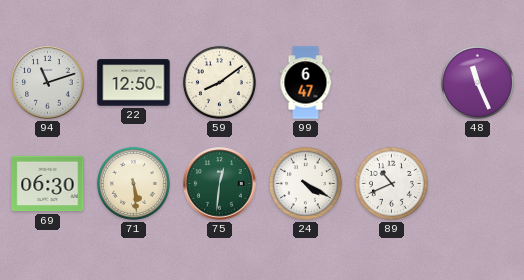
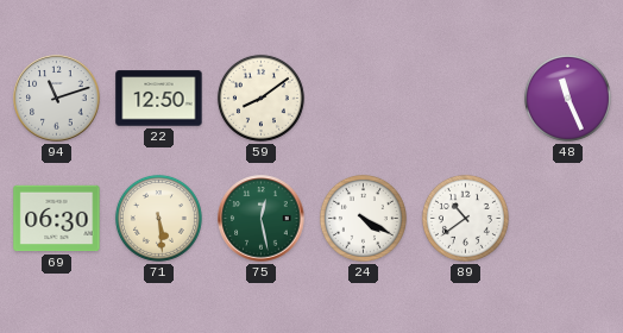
99: 6:47 -> none (306, 83)
75: 12:31 -> 12:28 (262, 219)
89: 10:41 -> 10:39 (465, 218)
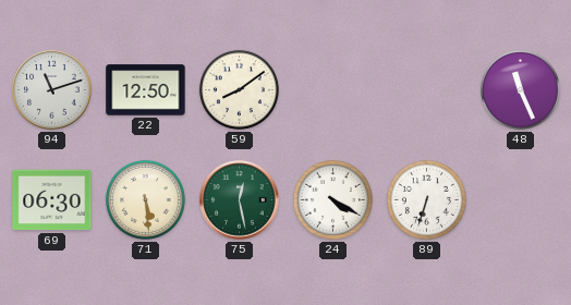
89: 10:39 -> 6:33 (426, 199)
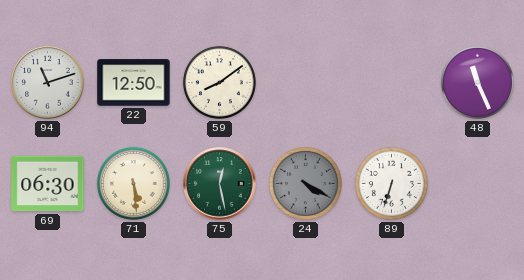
24 dial: white -> grey (305, 183)
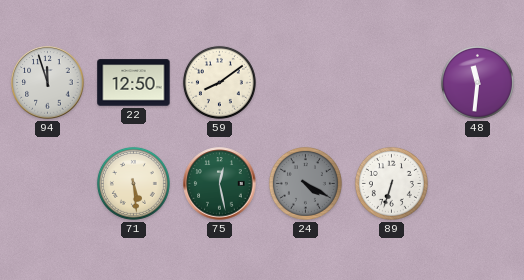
94: 11:12 -> 11:57 (48, 83)
48: 11:26 -> 11:31 (477, 82)
69: 06:30 -> none (48, 184)
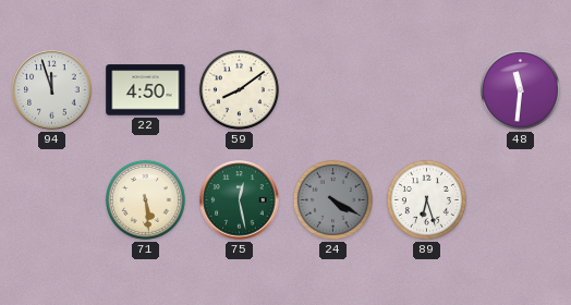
22: 12:50 -> 4:50 (146, 90)
89: 6:33 -> 6:27 (426, 199)
